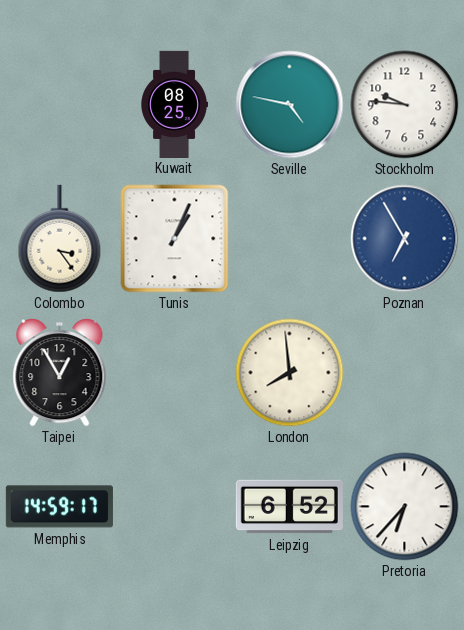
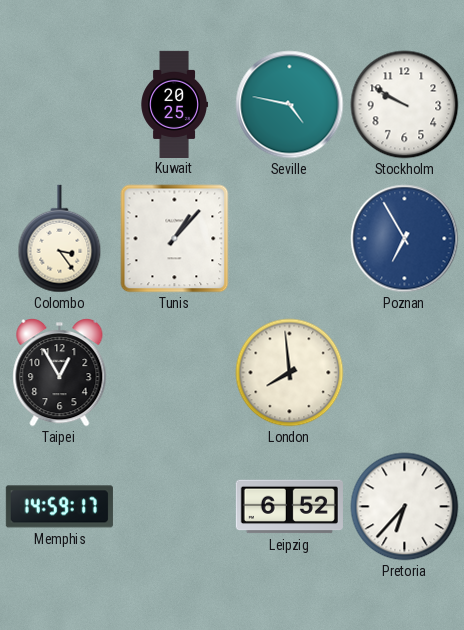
Kuwait: 08:25 -> 20:25 (174, 104)
Stockholm: 9:46 -> 9:50 (405, 105)
Tunis: 1:04 -> 1:07 (175, 239)
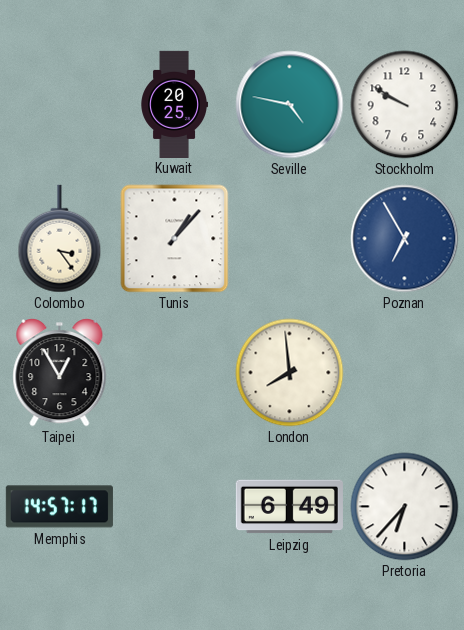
Memphis: 14:59 -> 14:57 (59, 507)
Leipzig: 6:52 -> 6:49 (289, 507)
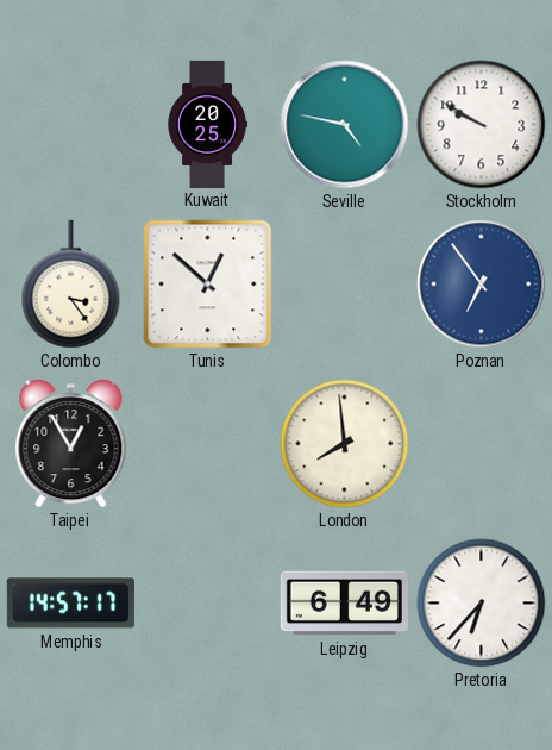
Tunis: 1:07 -> 12:52 (208, 285)
Poznan: 6:55 -> 6:54 (482, 285)
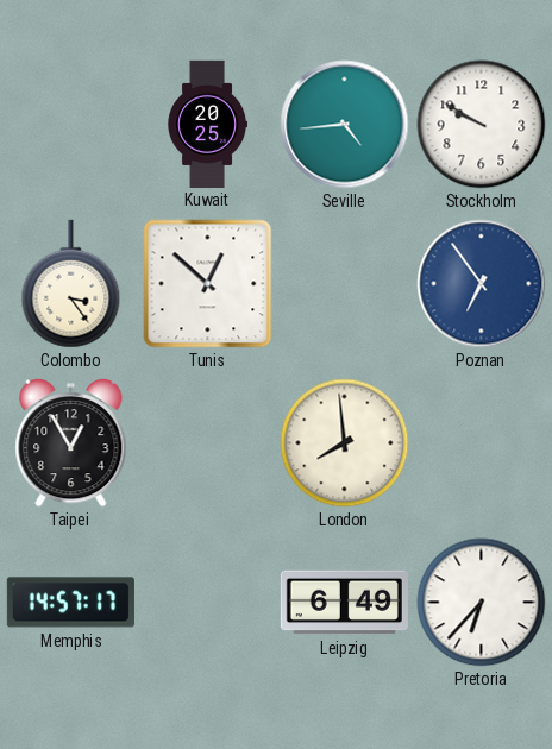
Seville: 4:47 -> 4:44 (345, 125)
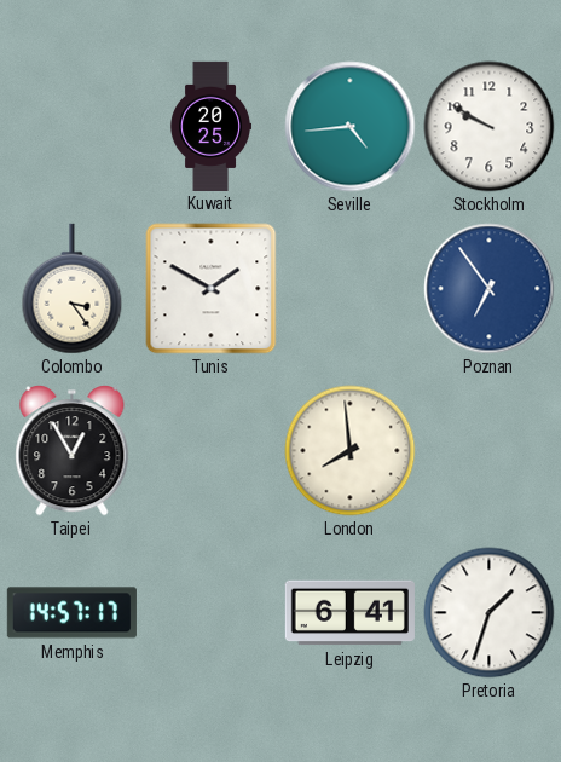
Tunis: 12:52 -> 1:50 (212, 289)
Leipzig: 6:49 -> 6:41 (349, 613)
Pretoria: 6:37 -> 1:33 (490, 613)
